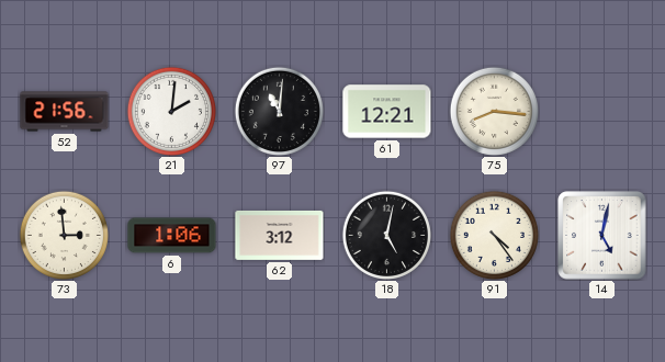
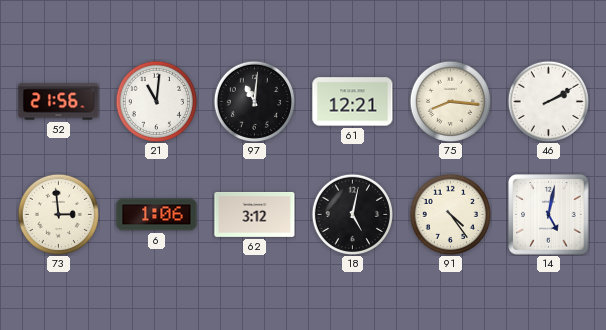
21: 2:01 -> 11:01 (156, 101)
46: none -> 2:10 (548, 101)
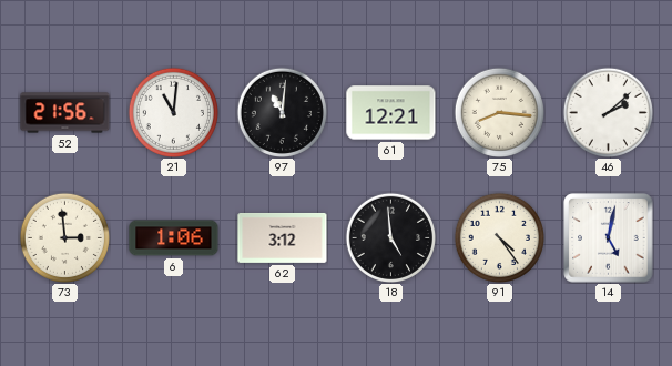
46: 2:10 -> 2:08 (608, 112)
18: 5:02 -> 4:59 (390, 237)
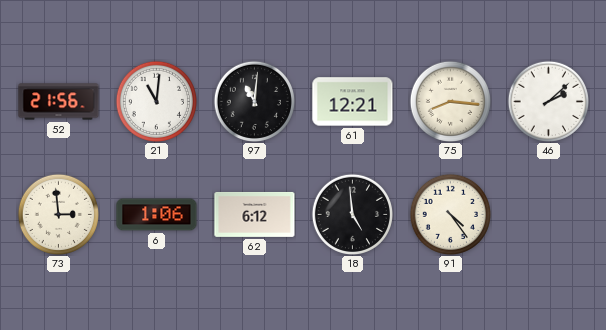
62: 3:12 -> 6:12 (255, 214)
14: 5:02 -> none (609, 238)
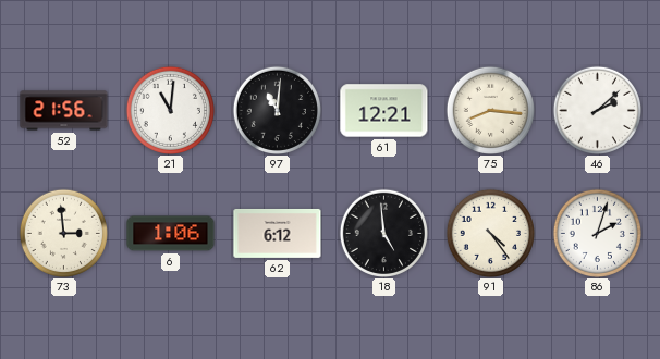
86: none -> 2:03 (597, 233)
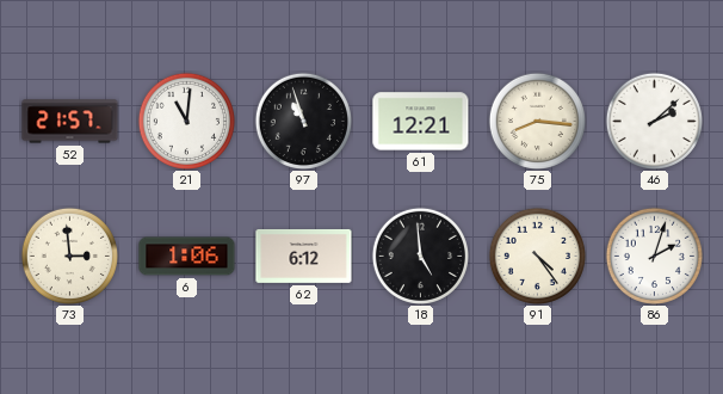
52: 21:56 -> 21:57 (70, 122)
97: 11:01 -> 10:57 (303, 121)
